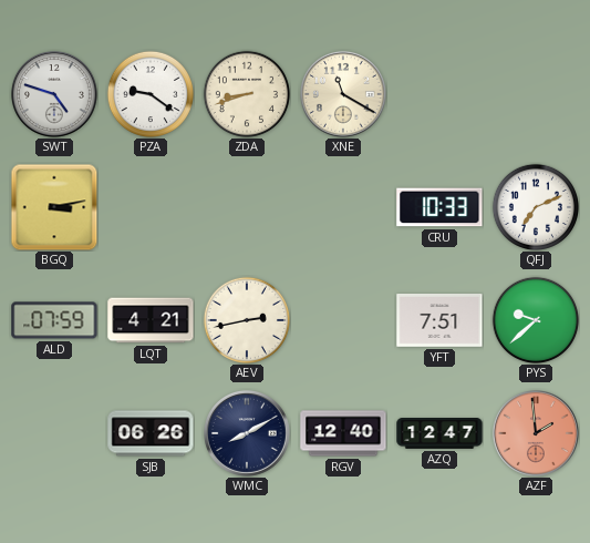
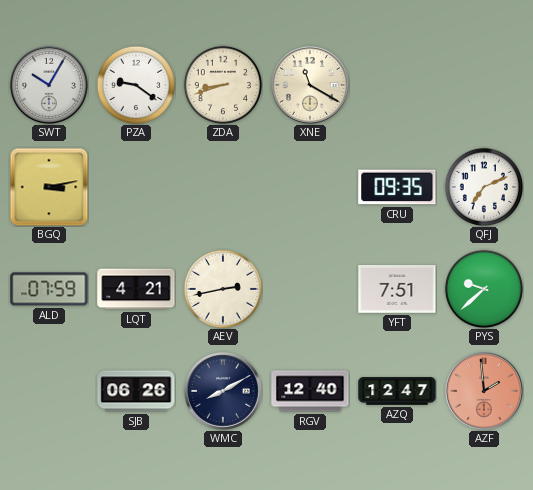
SWT: 4:48 -> 10:05 (49, 85)
CRU: 10:33 -> 09:35 (397, 187)
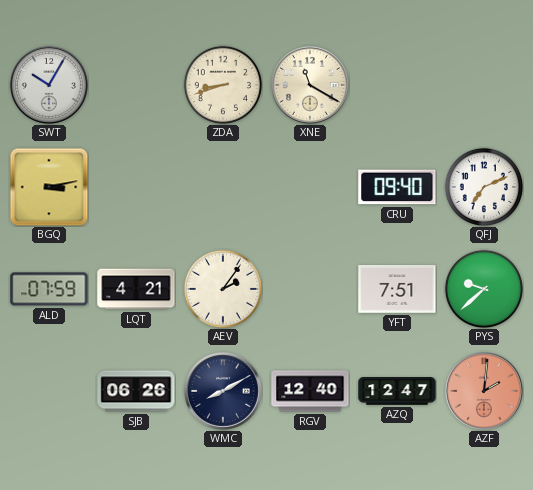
PZA: 9:21 -> none (135, 84)
CRU: 09:35 -> 09:40 (397, 187)
AEV: 2:43 -> 2:06 (222, 288)
AZF: 1:59 -> 2:01 (484, 391)
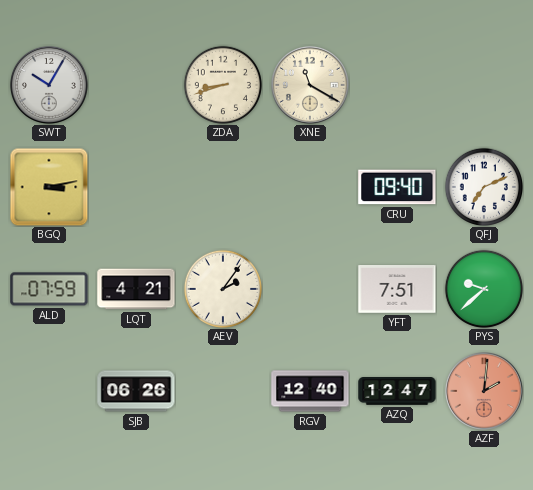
WMC: 8:10 -> none (223, 391)
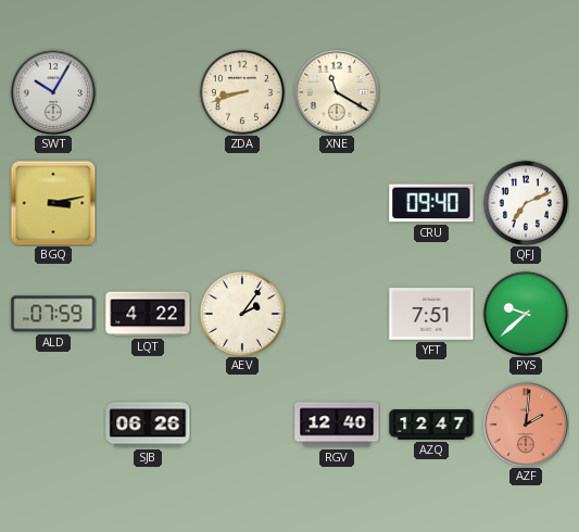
LQT: 4:21 -> 4:22 (148, 314)
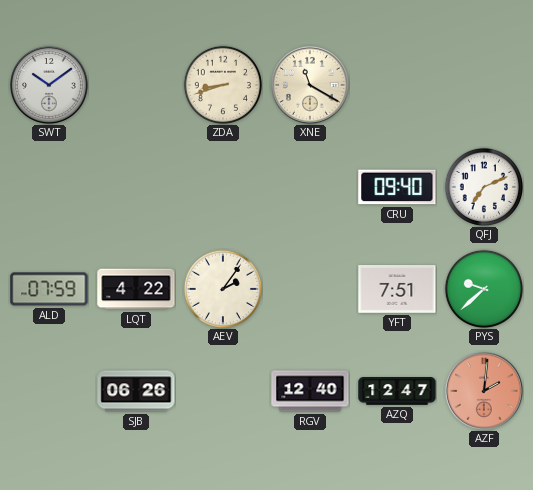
SWT: 10:05 -> 10:09 (49, 85)
BGQ: 3:13 -> none (53, 203)
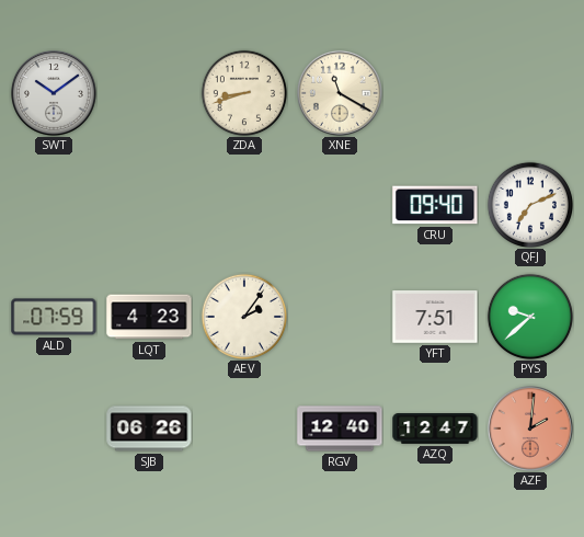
LQT: 4:22 -> 4:23 (149, 317)
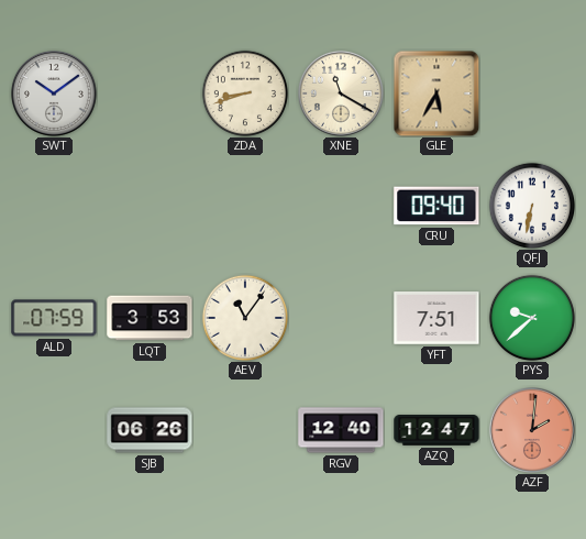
GLE: none -> 5:35 (436, 94)
QFJ: 7:11 -> 6:32 (531, 205)
LQT: 4:23 -> 3:53 (150, 318)
AEV: 2:06 -> 11:06 (244, 317)
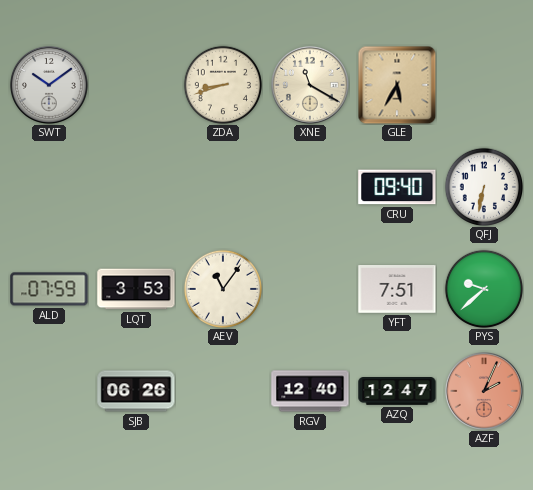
AZF: 2:01 -> 2:04 (484, 391)
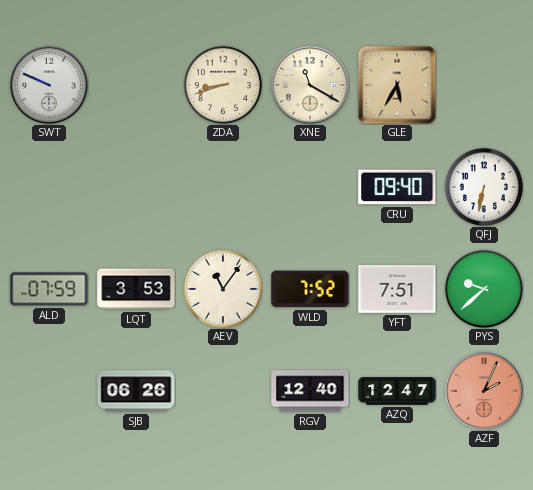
SWT: 10:09 -> 9:49 (49, 85)
WLD: none -> 7:52 (310, 289)
